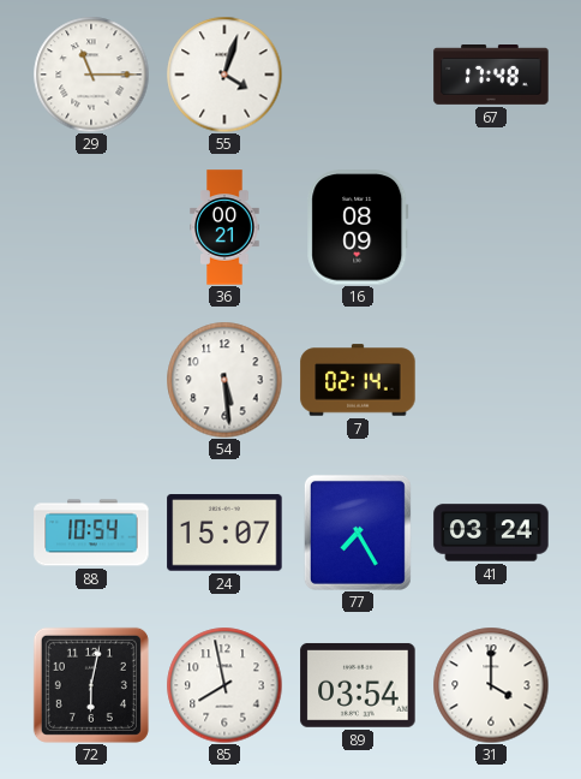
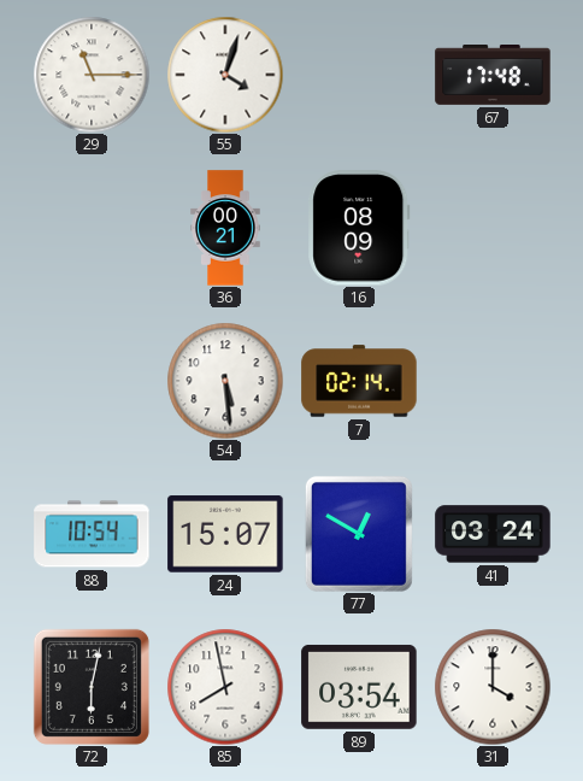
77: 7:25 -> 12:50 (359, 534)
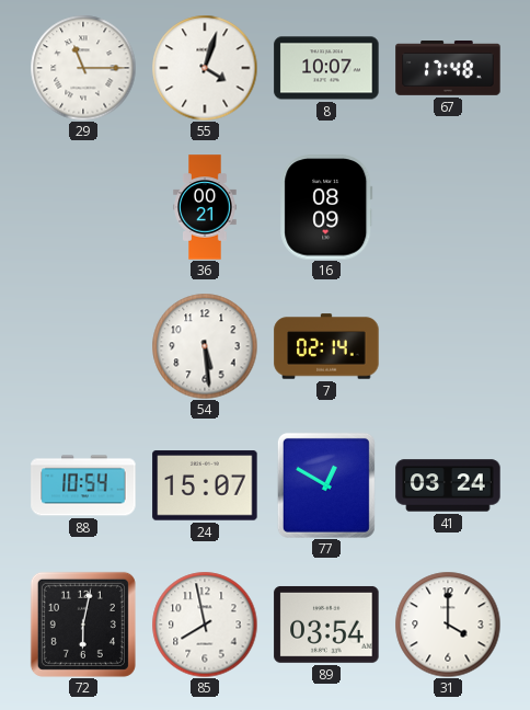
8: none -> 10:07 (326, 68)
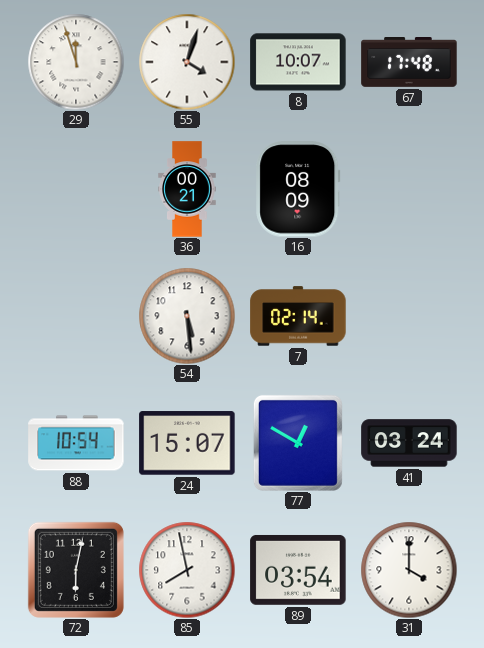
29: 11:15 -> 11:57 (76, 62)
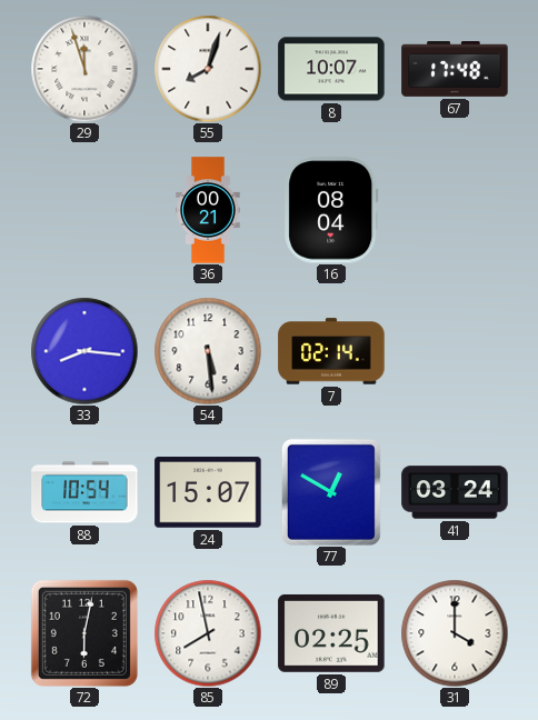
55: 4:03 -> 8:03 (208, 69)
16: 08:09 -> 08:04 (331, 210)
33: none -> 8:16 (84, 351)
89: 03:54 -> 02:25 (331, 633)
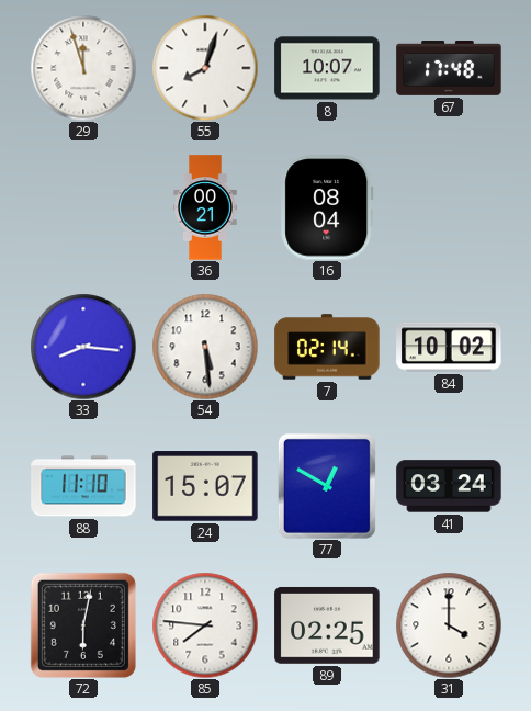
84: none -> 10:02 (449, 347)
88: 10:54 -> 11:10 (83, 486)
85: 7:58 -> 7:46 (205, 625)
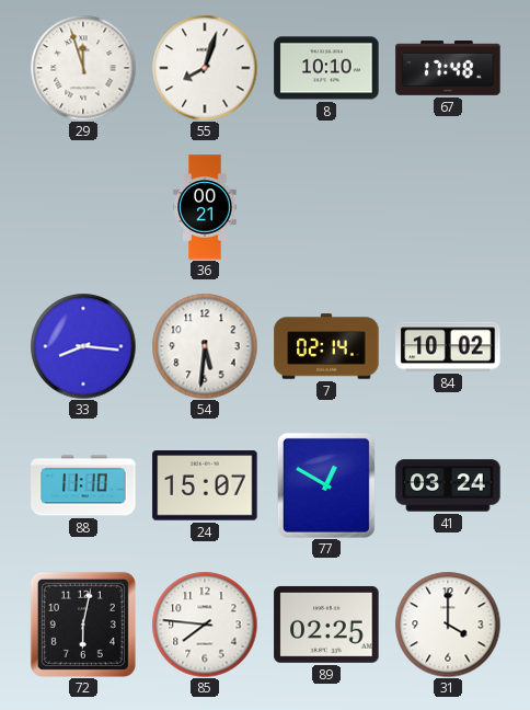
8: 10:07 -> 10:10 (326, 68)
16: 08:04 -> none (327, 207)
54: 5:29 -> 5:31 (205, 346)
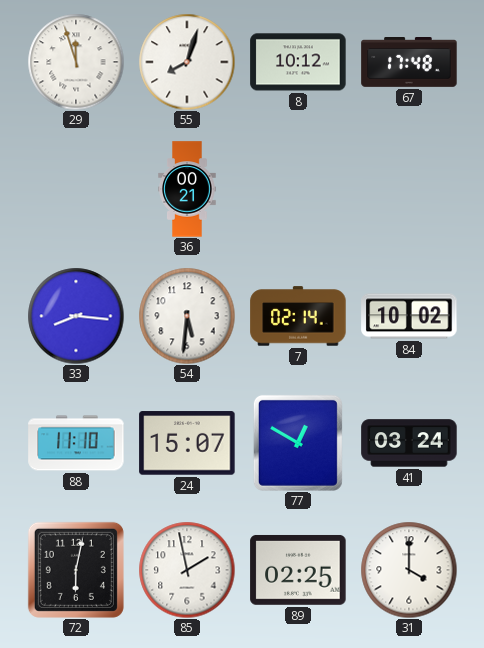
8: 10:10 -> 10:12 (298, 62)
85: 7:46 -> 1:58 (187, 570)
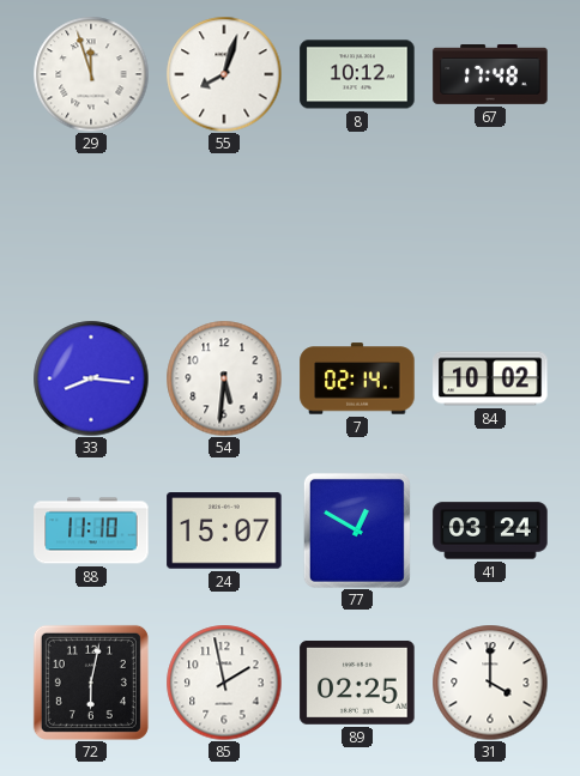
36: 00:21 -> none (187, 189)
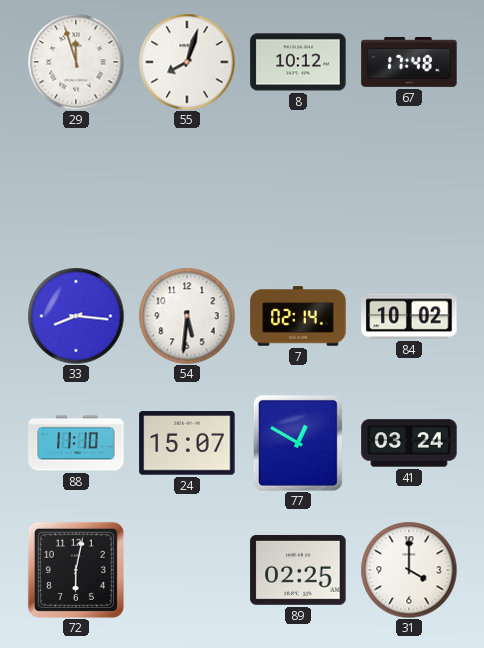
85: 1:58 -> none (224, 683)
